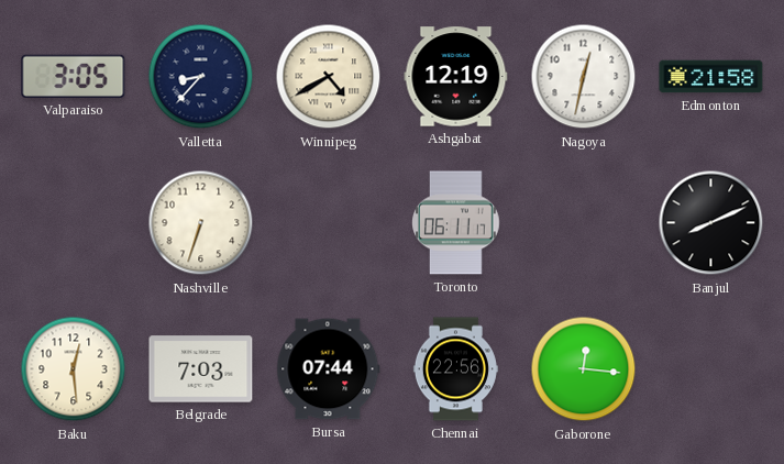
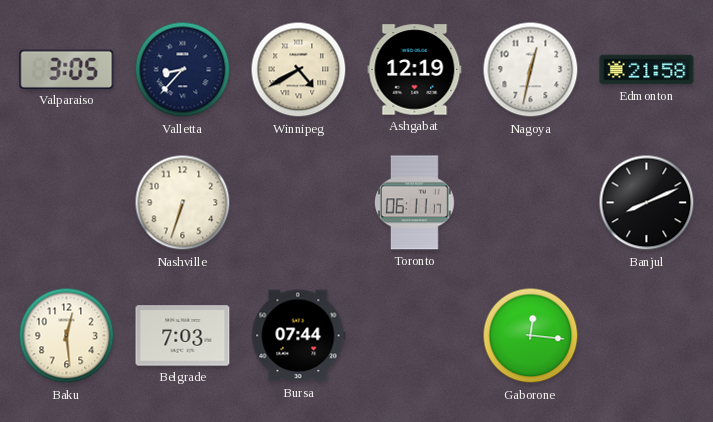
Chennai: 22:56 -> none (455, 369)
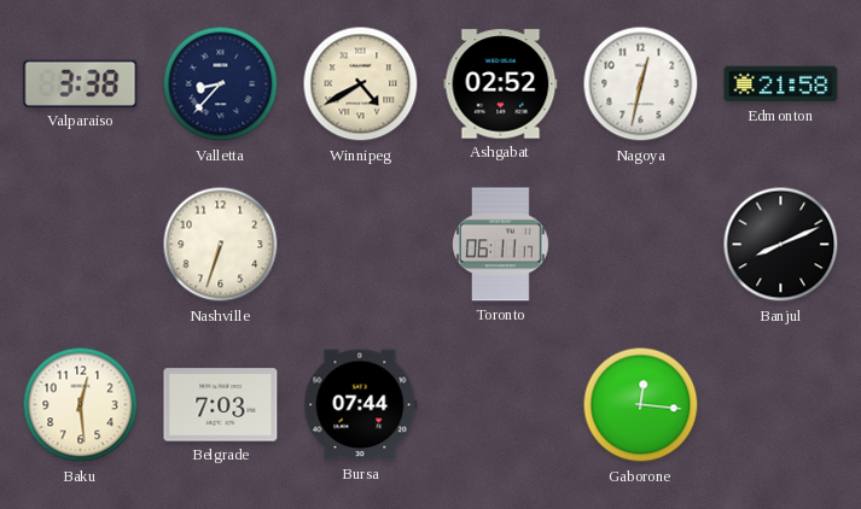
Valparaiso: 3:05 -> 3:38 (81, 83)
Ashgabat: 12:19 -> 02:52 (501, 84)
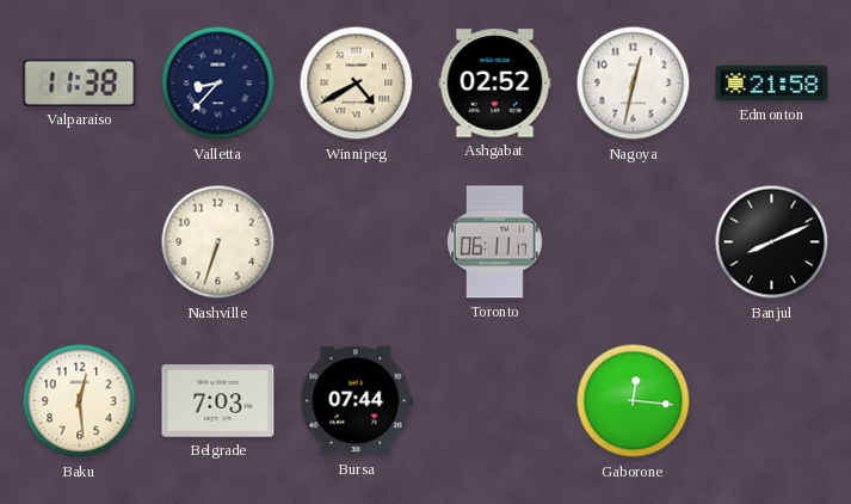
Valparaiso: 3:38 -> 11:38 (80, 82)
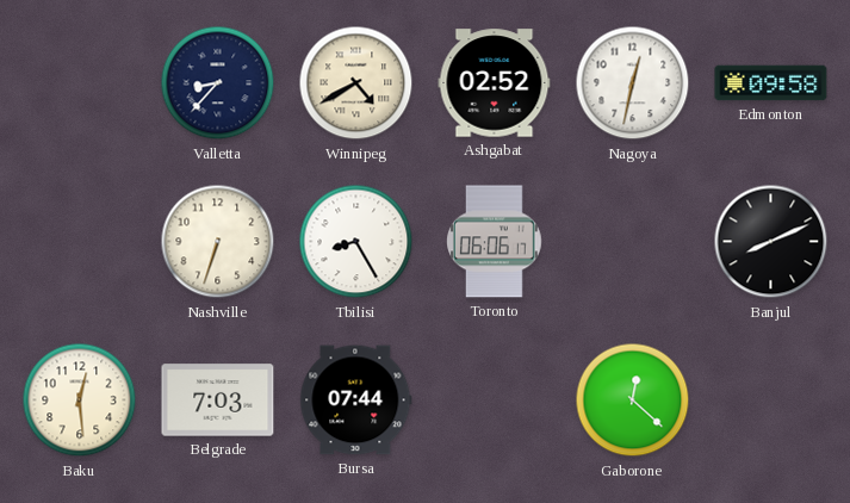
Valparaiso: 11:38 -> none (80, 82)
Edmonton: 21:58 -> 09:58 (771, 83)
Tbilisi: none -> 8:25 (356, 242)
Toronto: 06:11 -> 06:06 (495, 242)
Gaborone: 12:16 -> 12:22 (633, 400)
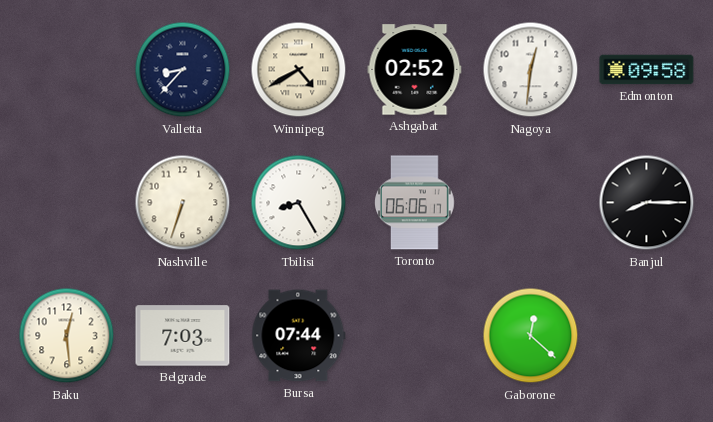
Nagoya: 12:32 -> 12:31 (531, 70)
Banjul: 8:11 -> 8:15 (647, 203)
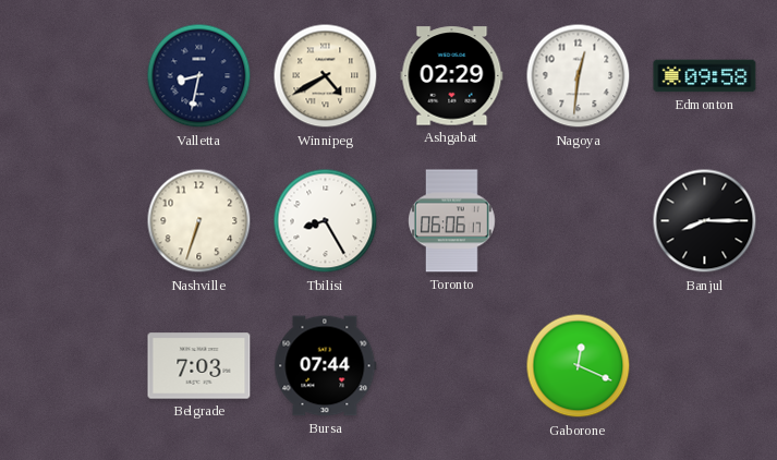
Valletta: 8:37 -> 8:32 (199, 76)
Ashgabat: 02:52 -> 02:29 (452, 76)
Baku: 12:29 -> none (67, 336)
Gaborone: 12:22 -> 12:19 (579, 366)
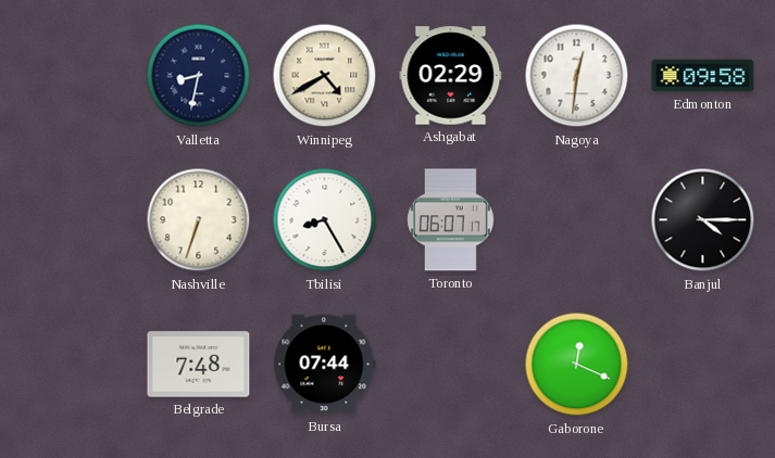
Toronto: 06:06 -> 06:07 (451, 220)
Banjul: 8:15 -> 4:15 (703, 220)
Belgrade: 7:03 -> 7:48 (199, 365)
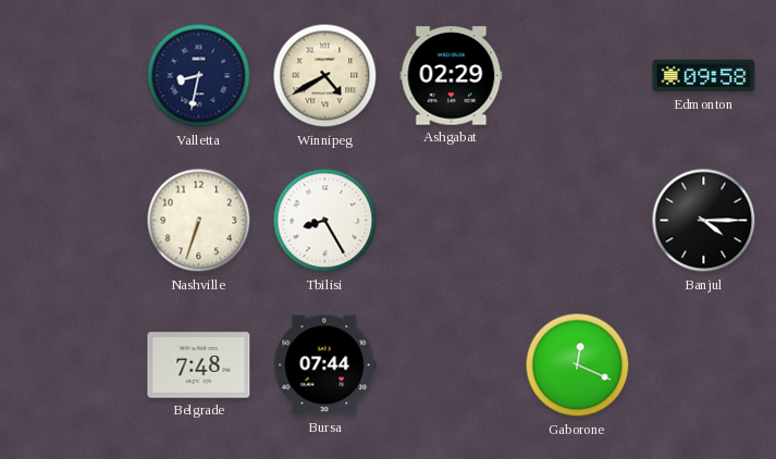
Nagoya: 12:31 -> none (577, 76)
Toronto: 06:07 -> none (451, 220)
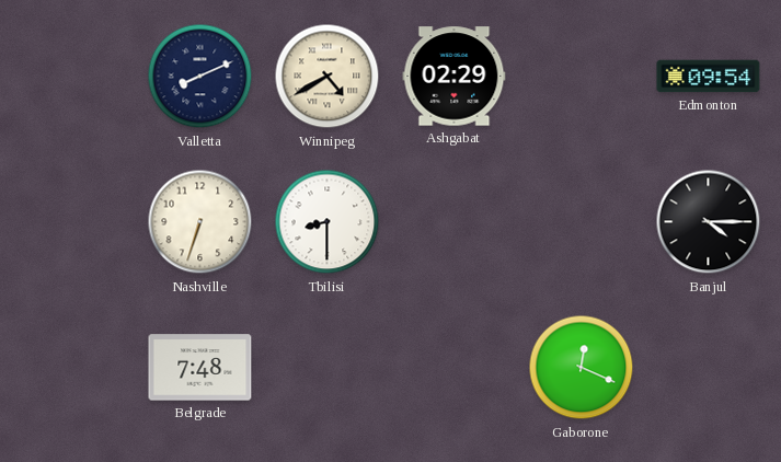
Valletta: 8:32 -> 8:11 (200, 77)
Edmonton: 09:58 -> 09:54 (709, 77)
Tbilisi: 8:25 -> 8:30 (328, 222)
Bursa: 07:44 -> none (325, 365)
